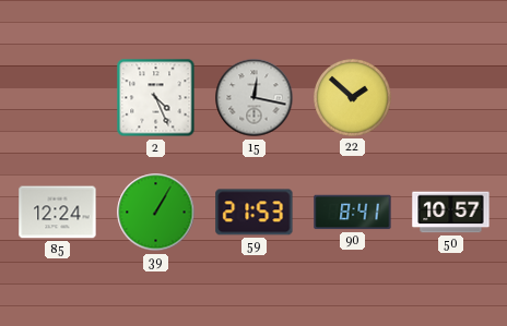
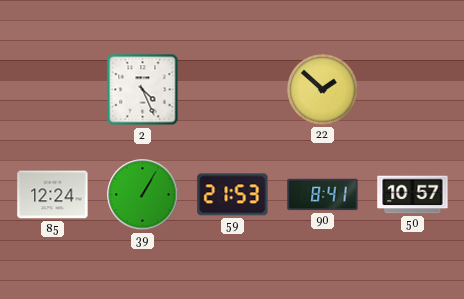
15: 12:17 -> none (255, 98)
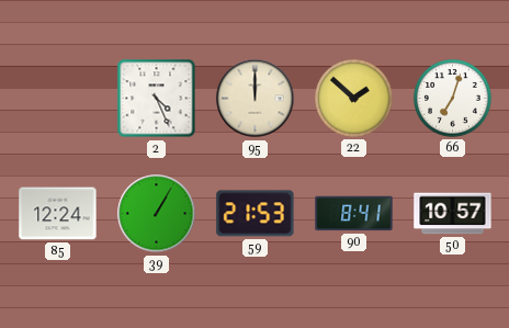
95: none -> 12:00 (256, 99)
66: none -> 7:03 (453, 99)
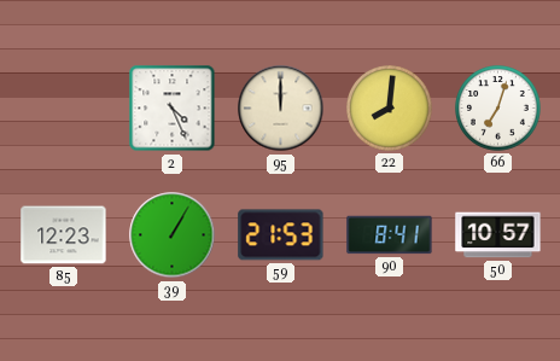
22: 1:52 -> 8:01 (390, 109)
85: 12:24 -> 12:23 (64, 235)
